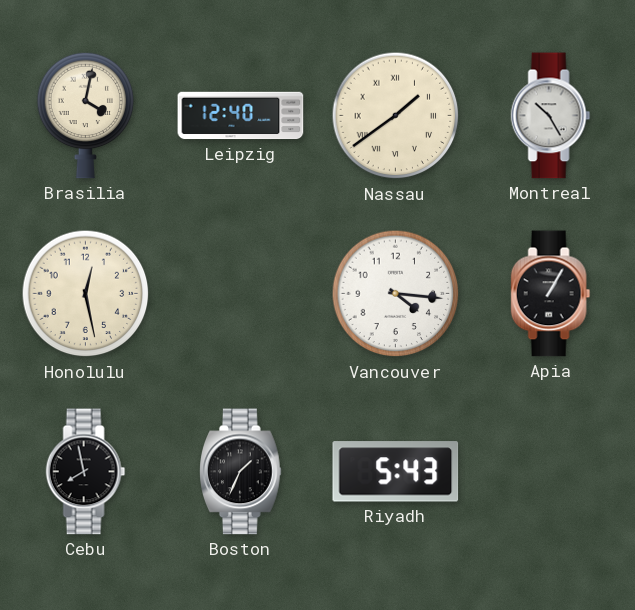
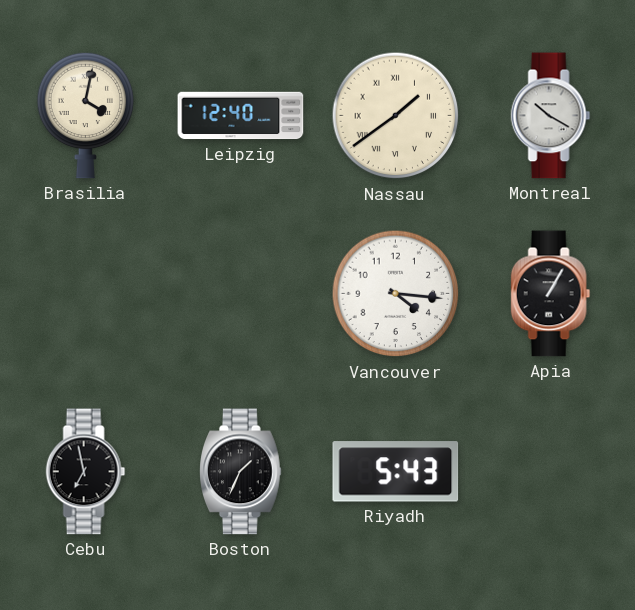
Montreal: 10:25 -> 10:20 (551, 116)
Honolulu: 12:28 -> none (86, 294)
Cebu: 7:58 -> 6:58 (86, 472)
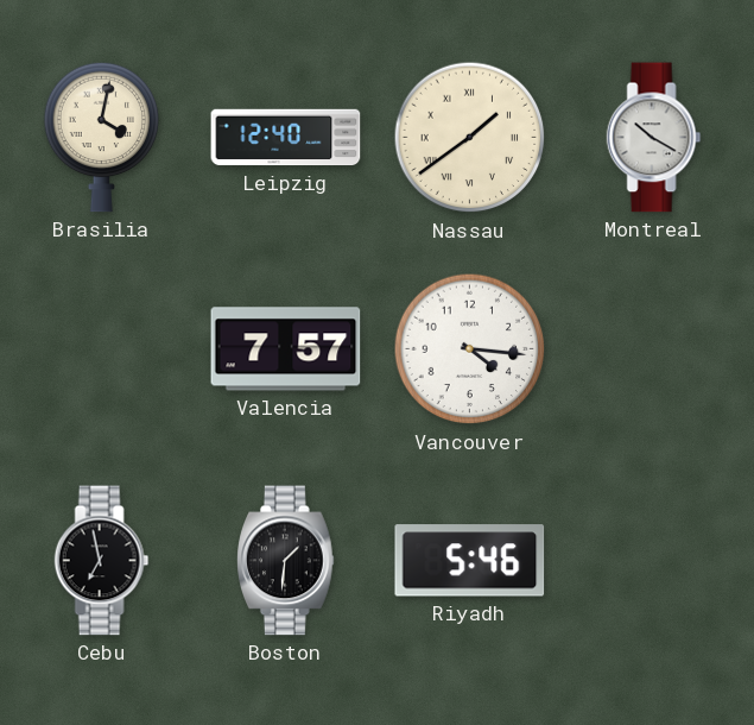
Valencia: none -> 7:57 (286, 349)
Apia: 1:05 -> none (551, 294)
Boston: 1:34 -> 1:31 (286, 561)
Riyadh: 5:43 -> 5:46 (470, 561)
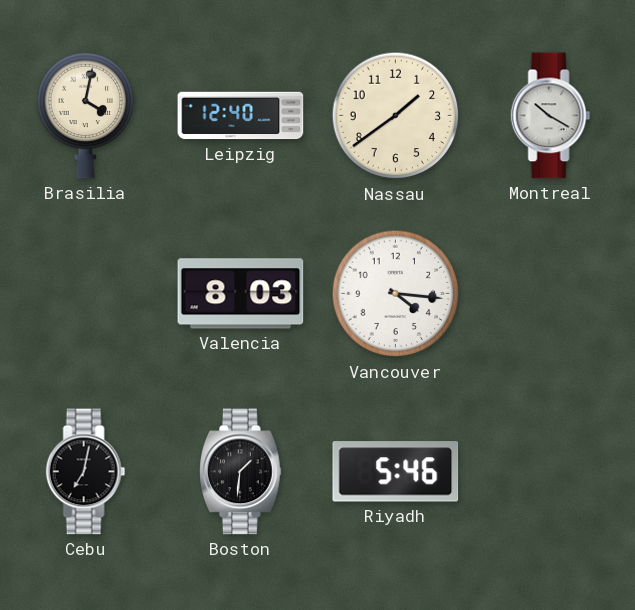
Nassau numerals: Roman -> Arabic (396, 116)
Valencia: 7:57 -> 8:03 (241, 294)
Cebu: 6:58 -> 7:02 (86, 472)
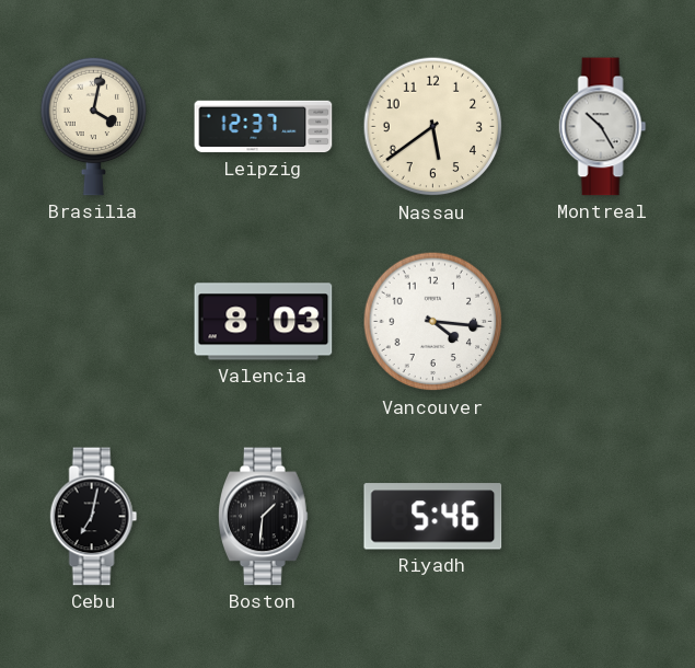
Leipzig: 12:40 -> 12:37 (264, 127)
Nassau: 1:39 -> 5:39 (433, 127)
Montreal: 10:20 -> 10:25 (603, 127)
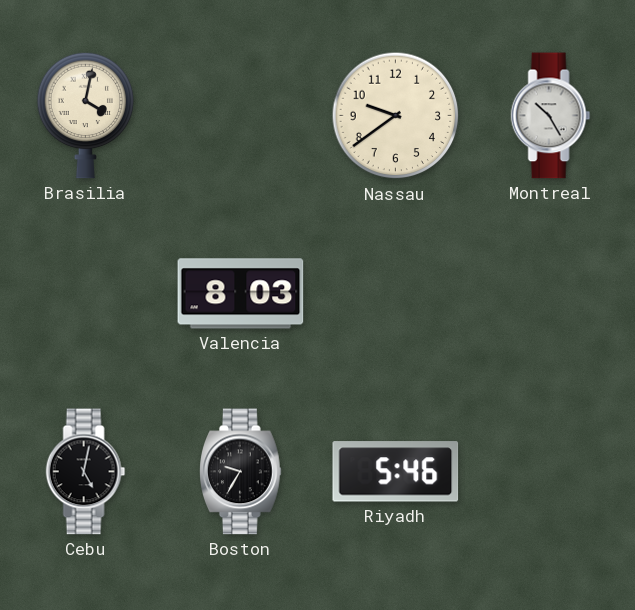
Leipzig: 12:37 -> none (264, 127)
Nassau: 5:39 -> 9:39 (396, 116)
Vancouver: 4:16 -> none (433, 322)
Cebu: 7:02 -> 5:02 (86, 472)
Boston: 1:31 -> 9:35 (241, 472)
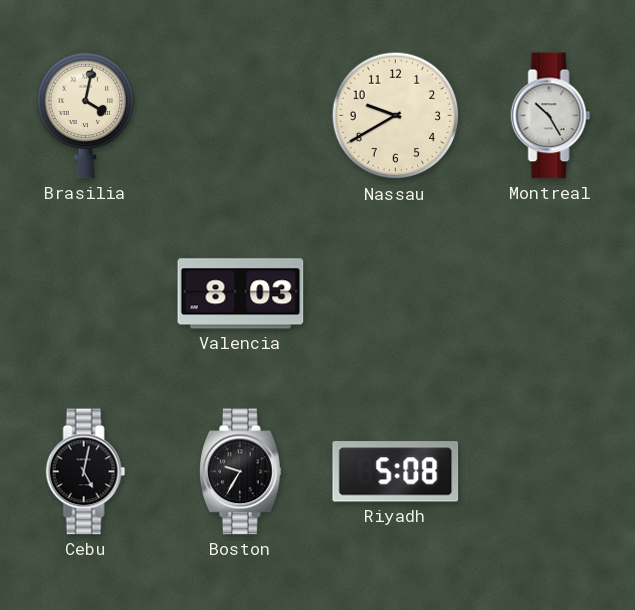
Nassau: 9:39 -> 9:40 (396, 116)
Riyadh: 5:46 -> 5:08 (396, 472)
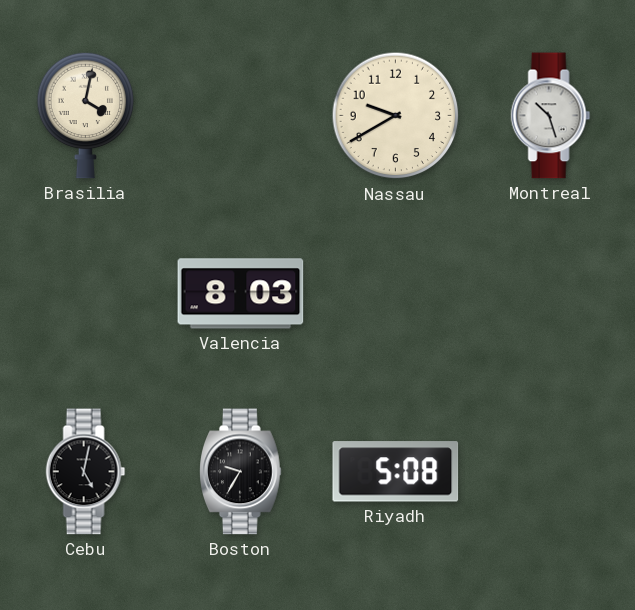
Montreal: 10:25 -> 10:27 (551, 116)
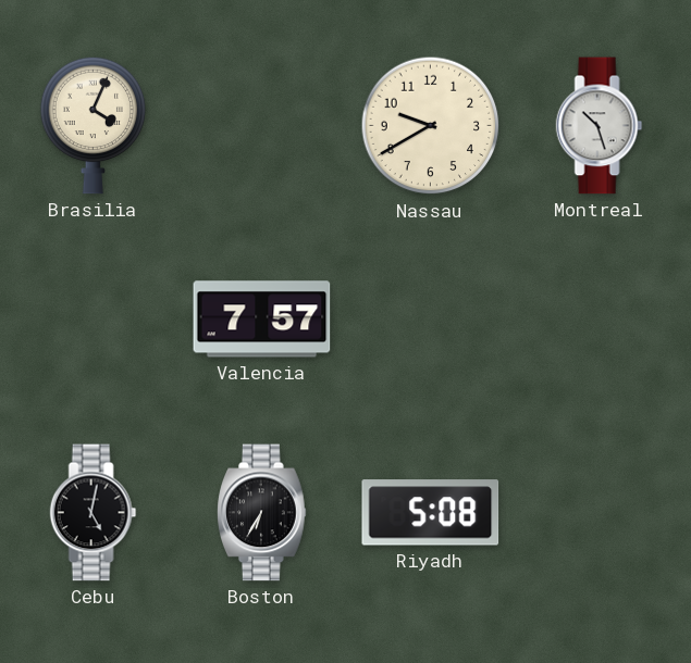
Brasilia: 4:02 -> 4:04 (94, 125)
Valencia: 8:03 -> 7:57 (262, 320)
Boston: 9:35 -> 6:35 (262, 513)
